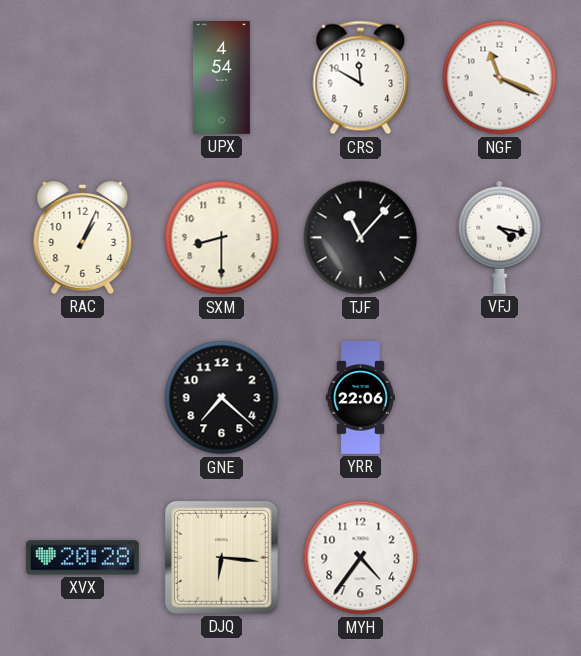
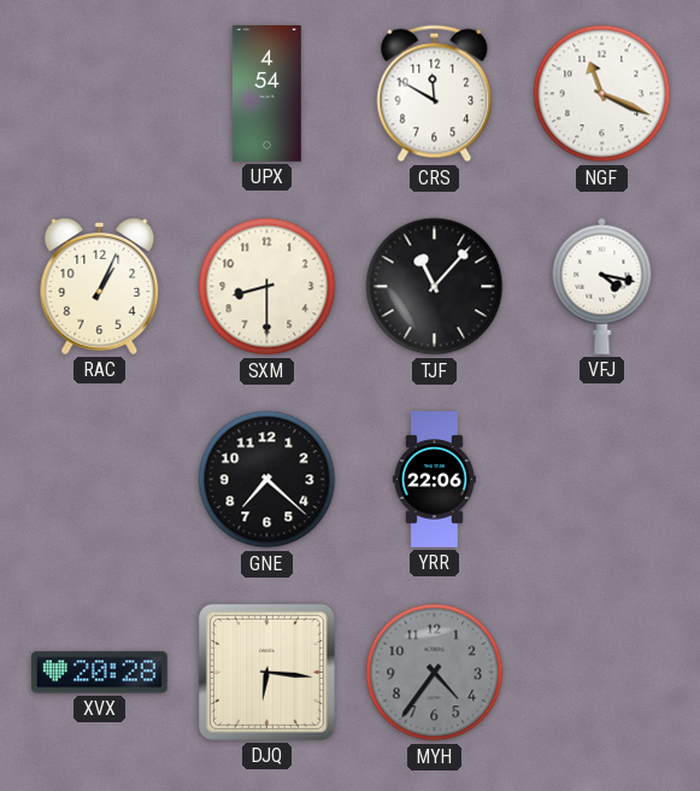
MYH dial: white -> grey (435, 673)
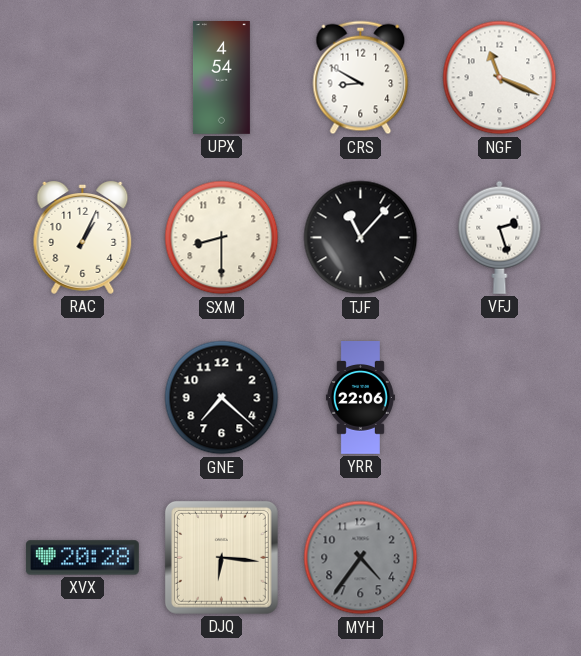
CRS: 11:50 -> 8:50 (361, 78)
VFJ: 4:17 -> 2:27 (500, 237)
